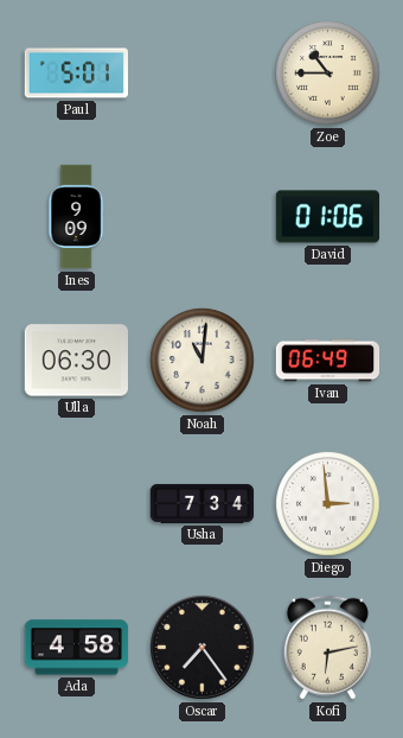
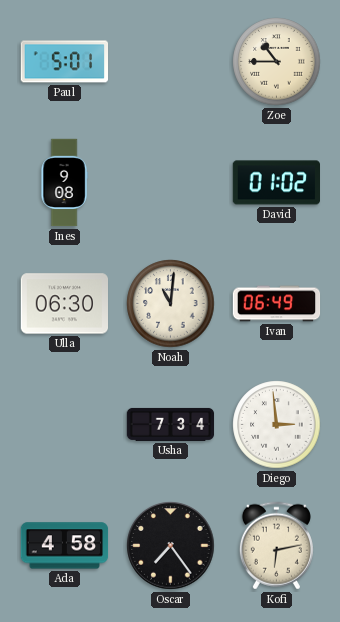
Ines: 9:09 -> 9:08 (64, 183)
David: 01:06 -> 01:02 (277, 183)
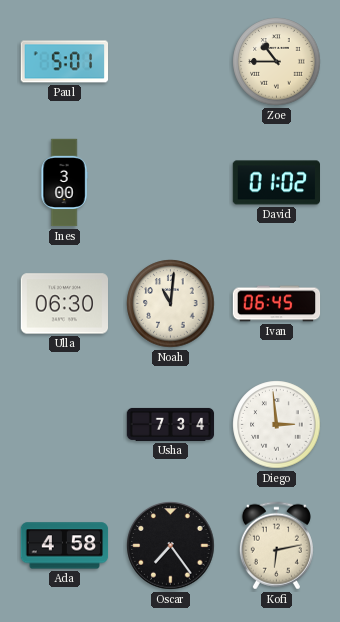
Ines: 9:08 -> 3:00 (64, 183)
Ivan: 06:49 -> 06:45 (277, 304)
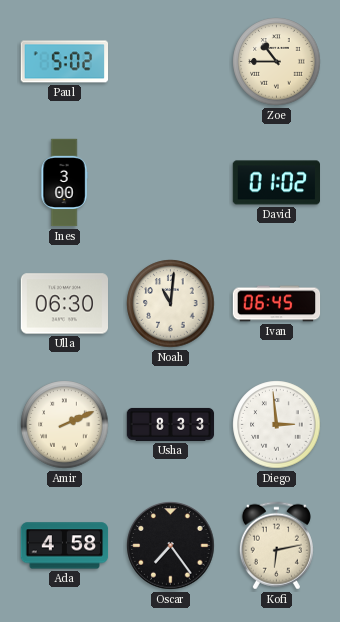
Paul: 5:01 -> 5:02 (64, 62)
Amir: none -> 2:11 (65, 425)
Usha: 7:34 -> 8:33 (171, 424)
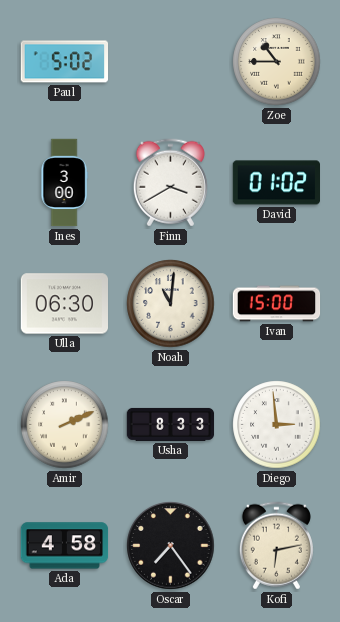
Finn: none -> 3:40 (170, 183)
Ivan: 06:45 -> 15:00 (277, 304)
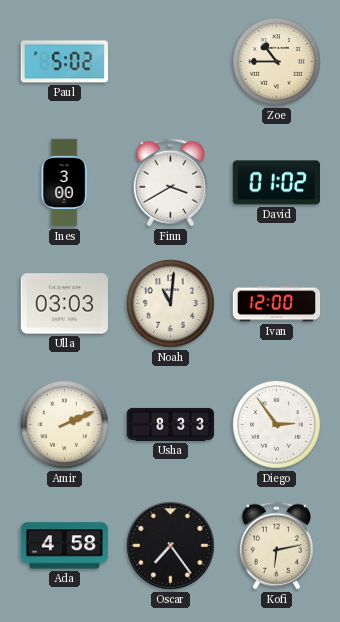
Ulla: 06:30 -> 03:03 (64, 304)
Ivan: 15:00 -> 12:00 (277, 304)
Diego: 2:59 -> 2:54 (277, 425)
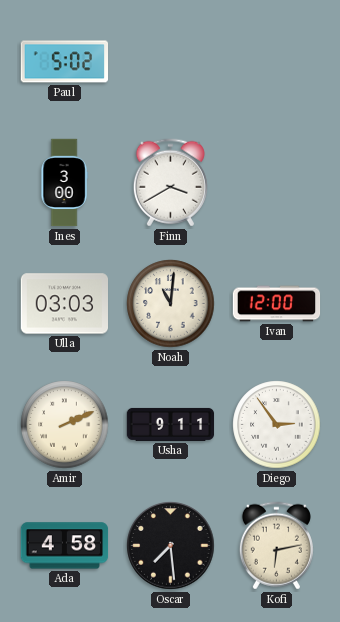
Zoe: 10:45 -> none (277, 62)
David: 01:02 -> none (277, 183)
Usha: 8:33 -> 9:11 (171, 424)
Oscar: 7:24 -> 7:29 (171, 546)
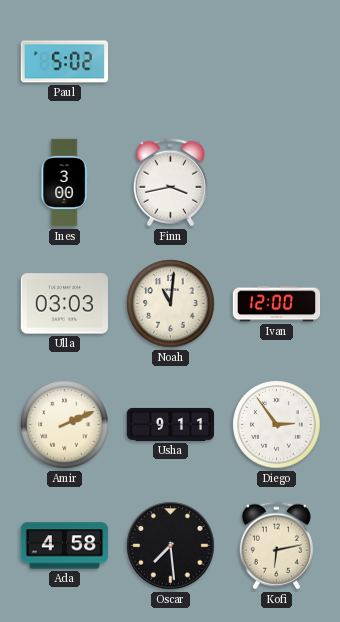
Finn: 3:40 -> 3:43 (170, 183)
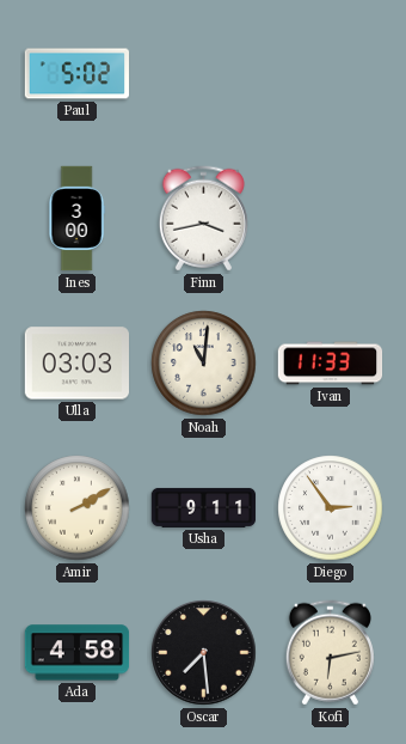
Ivan: 12:00 -> 11:33 (331, 364)
Amir: 2:11 -> 2:10 (78, 508)
